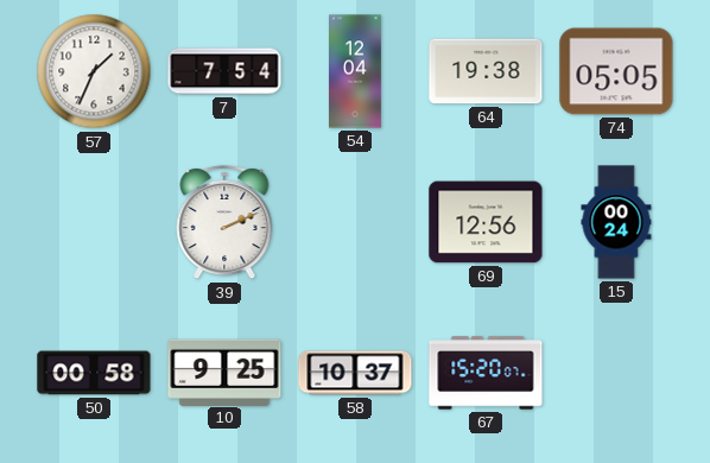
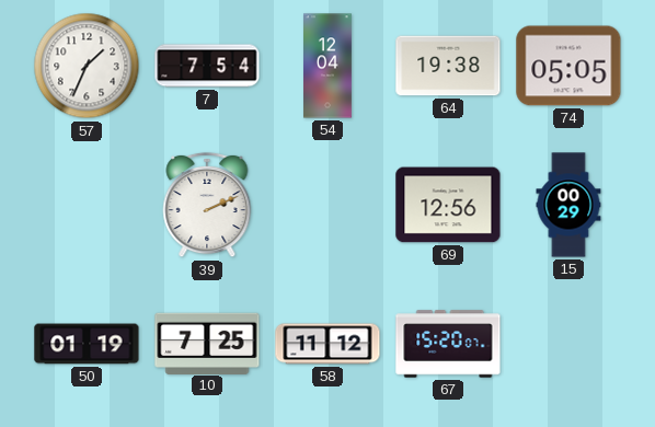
15: 00:24 -> 00:29 (568, 205)
50: 00:58 -> 01:19 (87, 344)
10: 9:25 -> 7:25 (207, 343)
58: 10:37 -> 11:12 (327, 344)
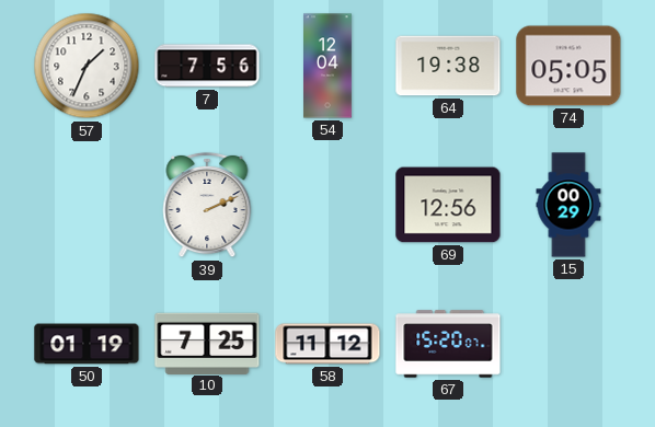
7: 7:54 -> 7:56 (207, 66)
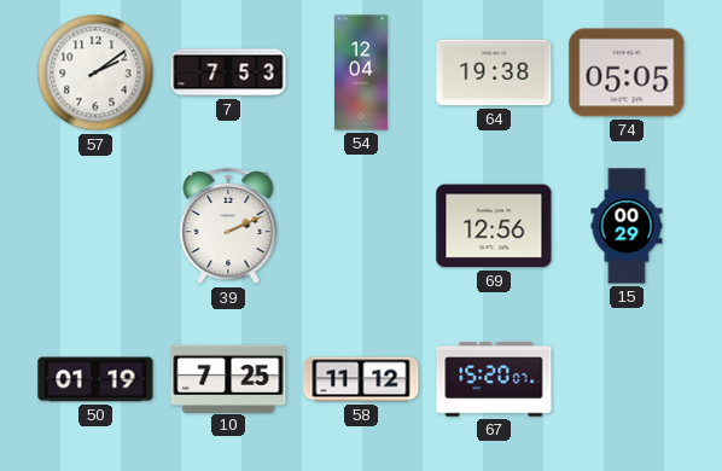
57: 1:34 -> 2:09 (95, 72)
7: 7:56 -> 7:53 (228, 72)
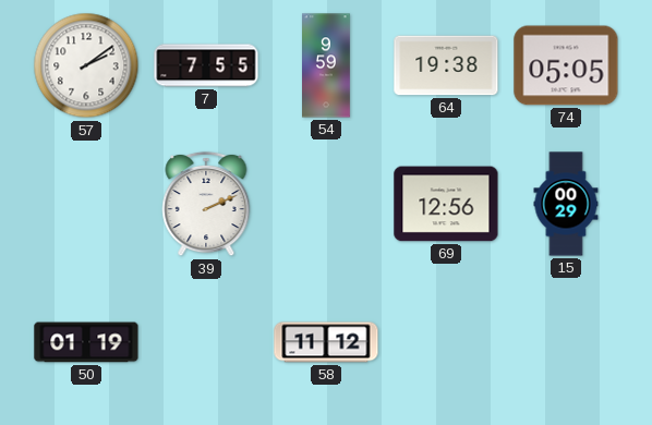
7: 7:53 -> 7:55 (206, 65)
54: 12:04 -> 9:59 (327, 65)
10: 7:25 -> none (228, 378)
67: 15:20 -> none (494, 379)
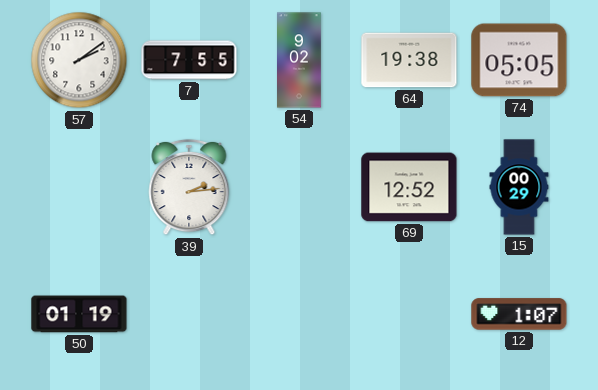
54: 9:59 -> 9:02 (300, 60)
39: 2:11 -> 2:14 (189, 187)
69: 12:56 -> 12:52 (409, 187)
58: 11:12 -> none (326, 342)
12: none -> 1:07 (519, 314)
